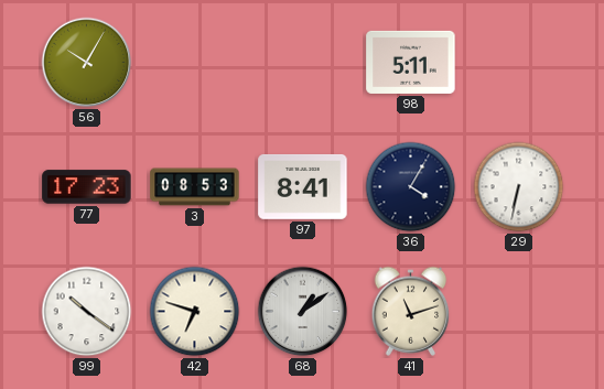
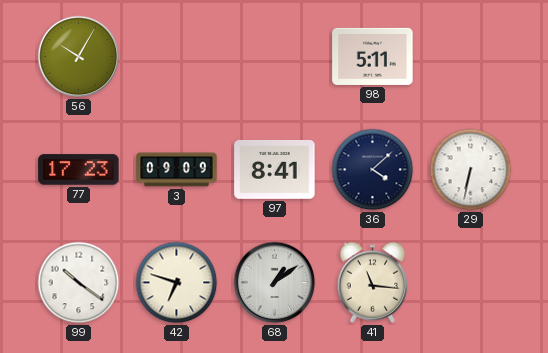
3: 08:53 -> 09:09 (177, 170)
36: 4:05 -> 4:08 (373, 170)
41: 11:12 -> 11:16 (373, 282)
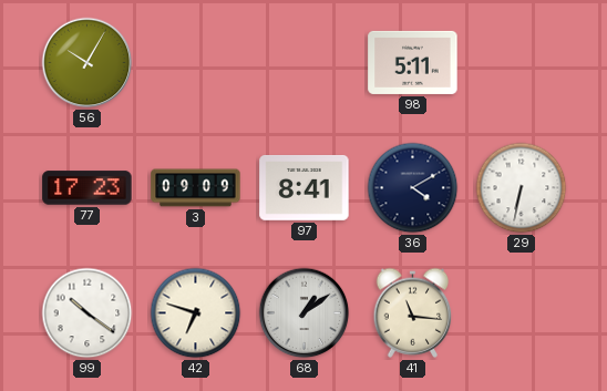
36: 4:08 -> 4:10 (413, 188)
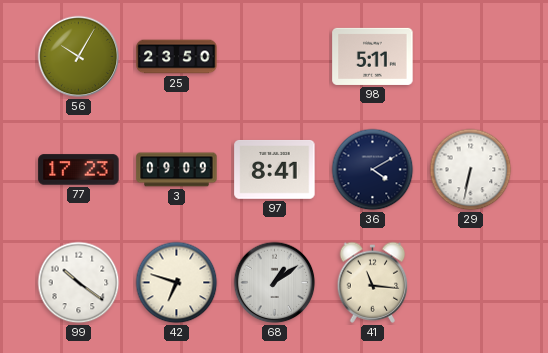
25: none -> 23:50 (177, 57)
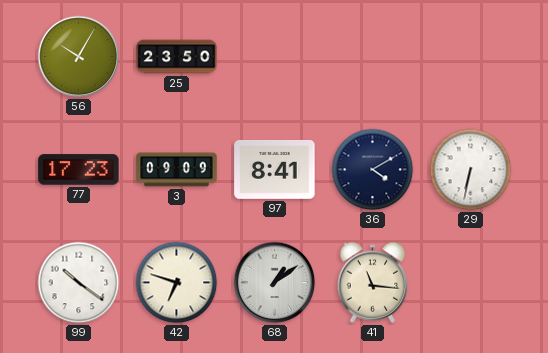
98: 5:11 -> none (373, 56)
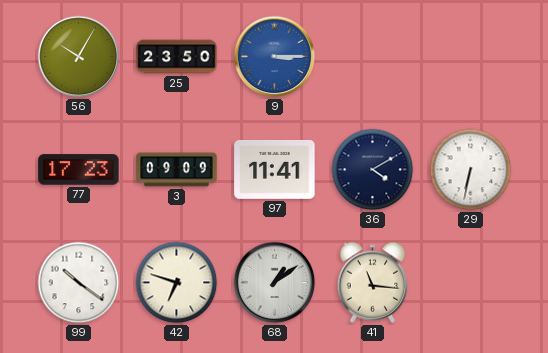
9: none -> 3:15 (275, 57)
97: 8:41 -> 11:41 (275, 170)
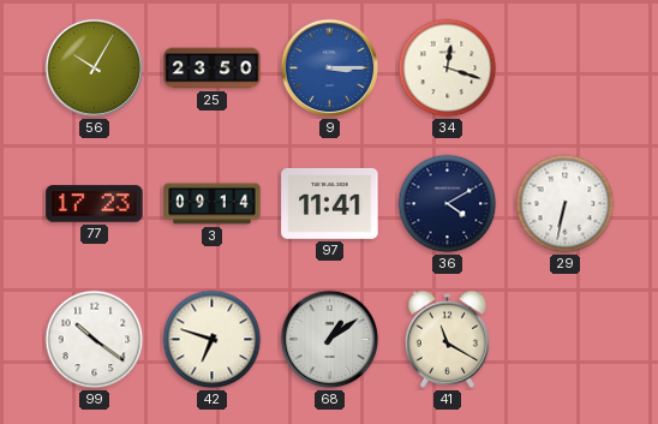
34: none -> 12:18 (448, 68)
3: 09:09 -> 09:14 (213, 204)
41: 11:16 -> 11:20 (448, 339)
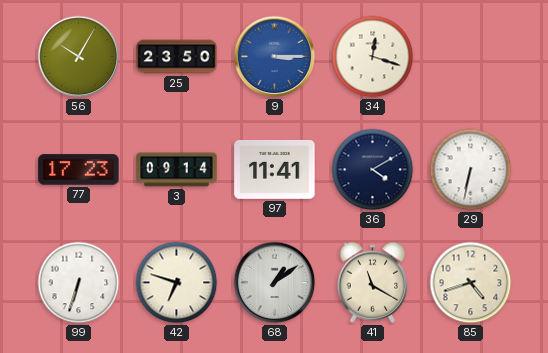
99: 10:21 -> 6:33 (79, 283)
85: none -> 4:42 (471, 283)
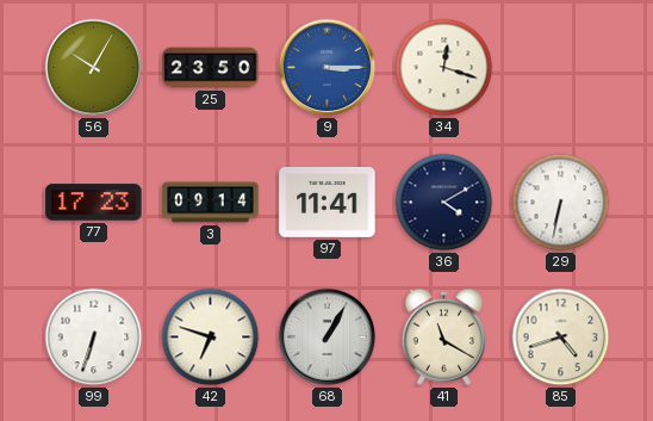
68: 1:09 -> 1:05 (328, 338)
